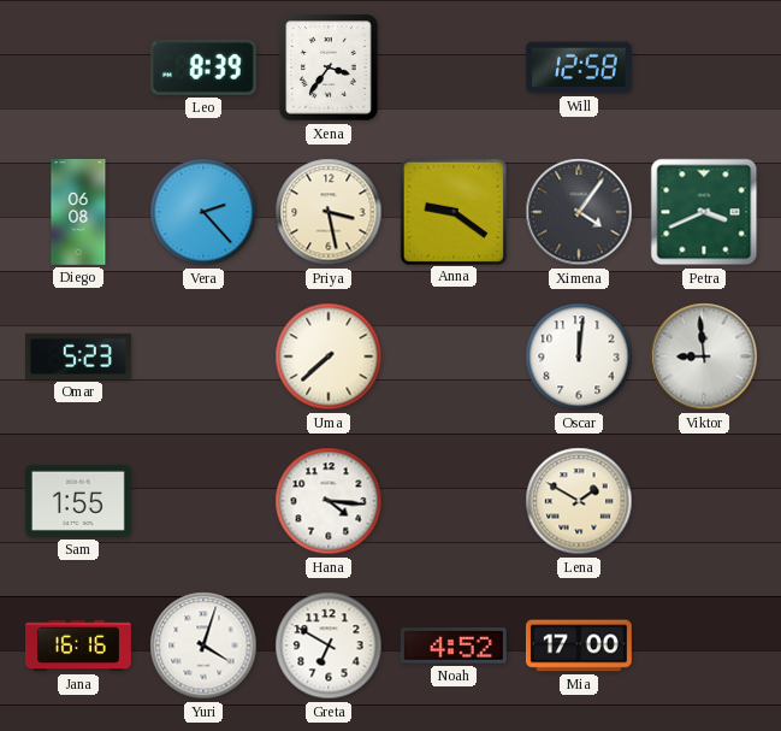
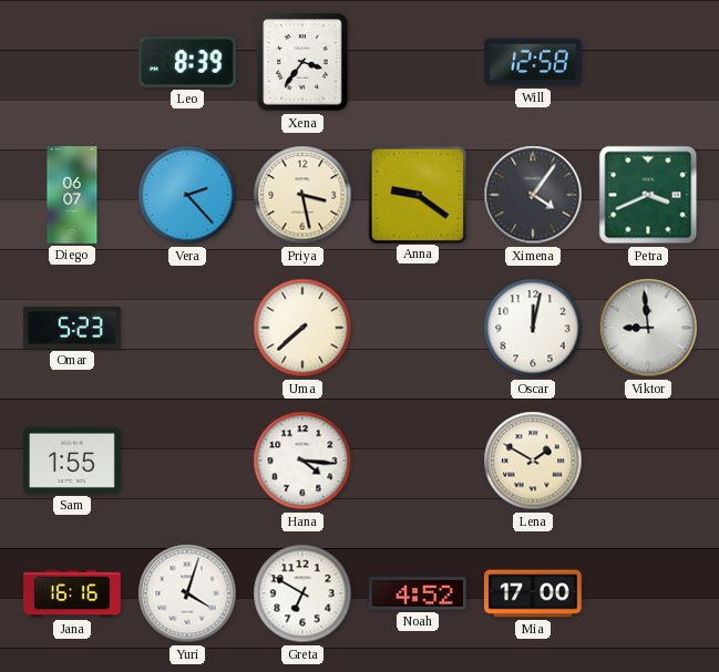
Diego: 06:08 -> 06:07 (72, 196)
Oscar: 12:01 -> 12:02 (533, 328)
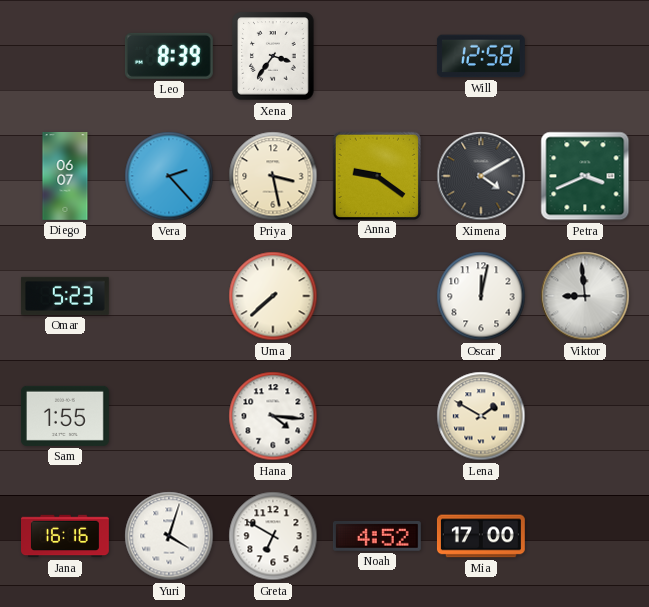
Ximena: 4:06 -> 4:10 (481, 176)
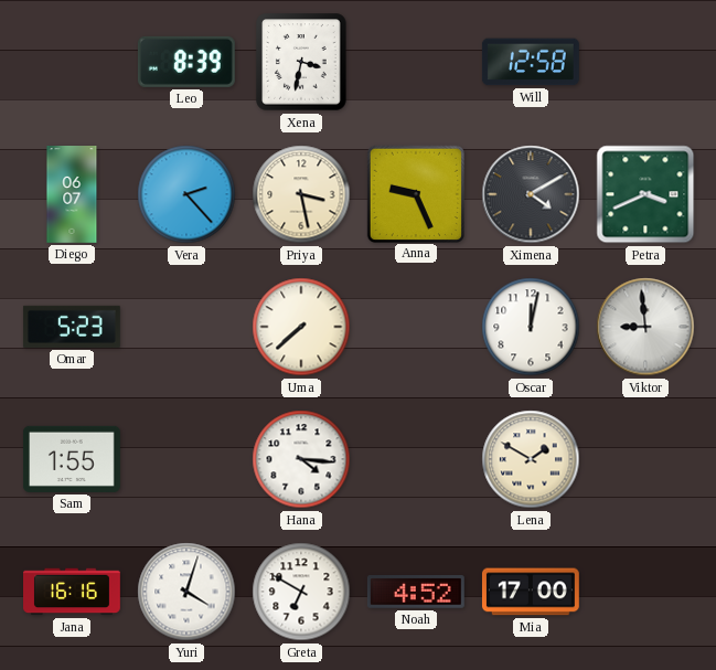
Xena: 3:36 -> 3:32 (301, 62)
Anna: 9:21 -> 9:26 (415, 193)
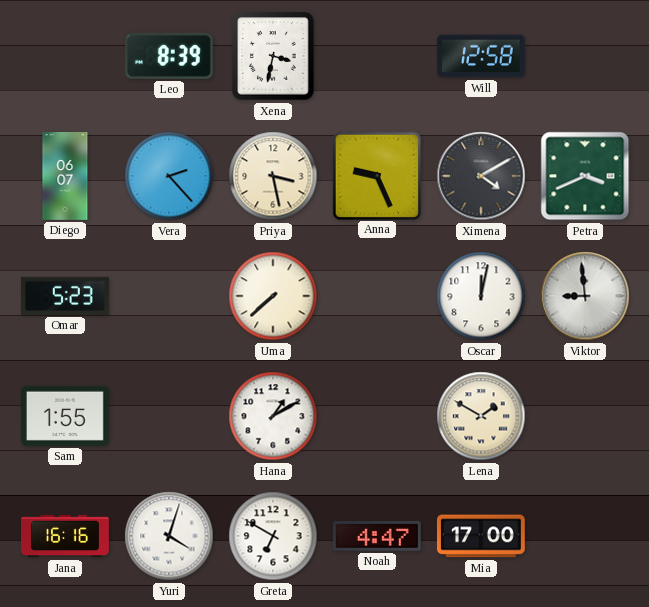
Hana: 4:16 -> 1:10 (273, 416)
Noah: 4:52 -> 4:47 (377, 537)
